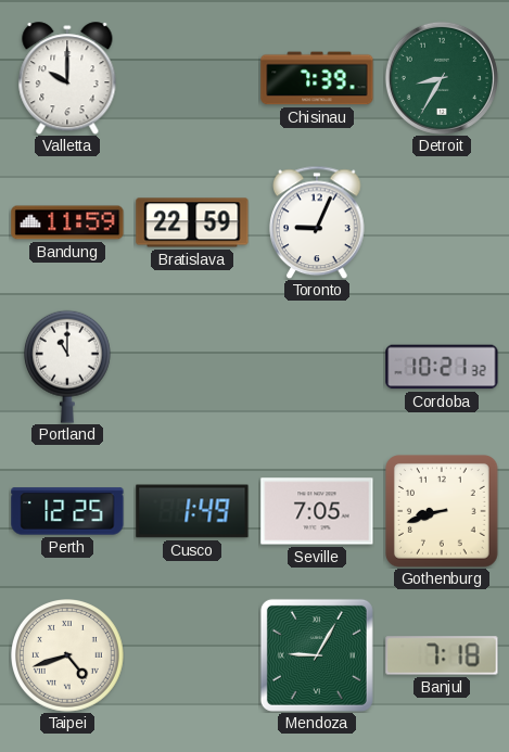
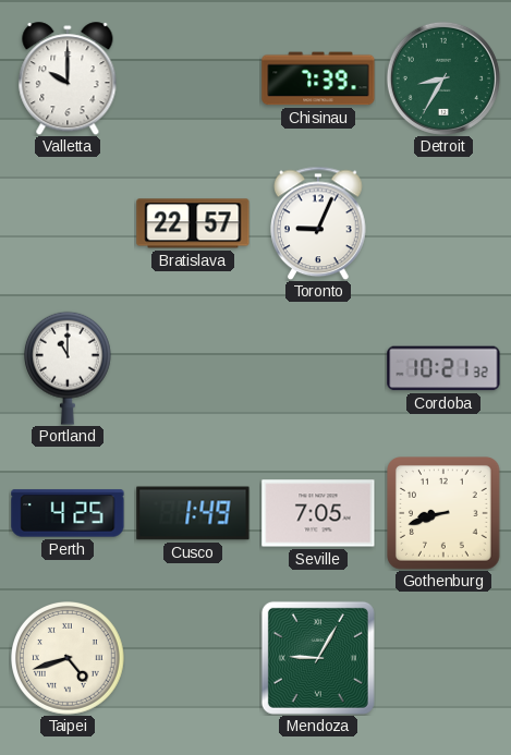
Bandung: 11:59 -> none (67, 222)
Bratislava: 22:59 -> 22:57 (193, 223)
Perth: 12:25 -> 4:25 (68, 513)
Banjul: 7:18 -> none (442, 655)
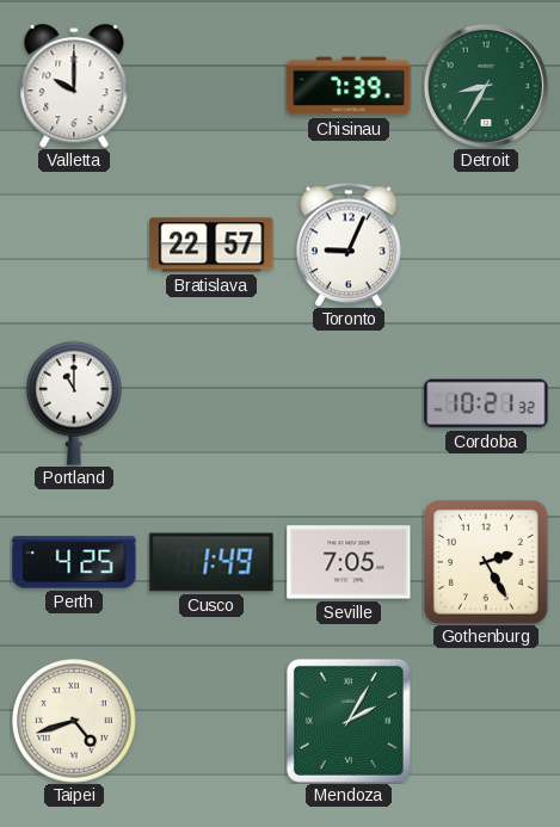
Gothenburg: 8:42 -> 2:25 (487, 563)
Mendoza: 9:05 -> 2:05 (349, 721)
